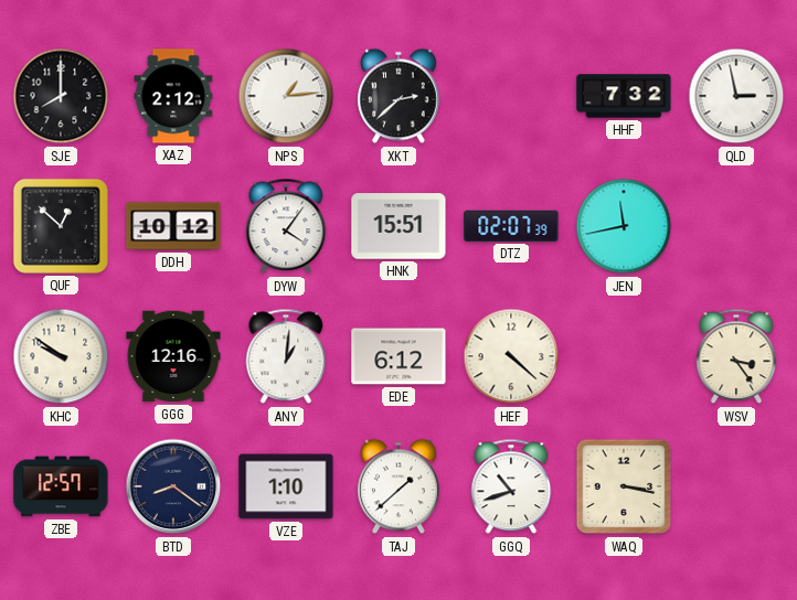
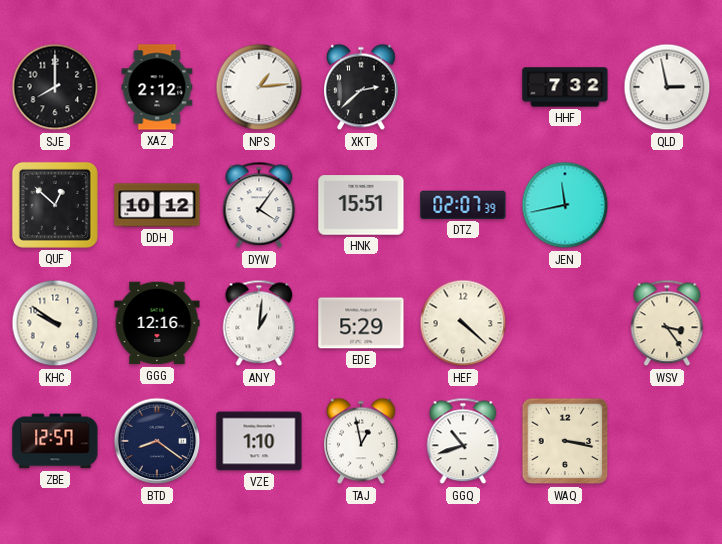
EDE: 6:12 -> 5:29 (361, 323)
TAJ: 1:38 -> 12:58 (362, 441)
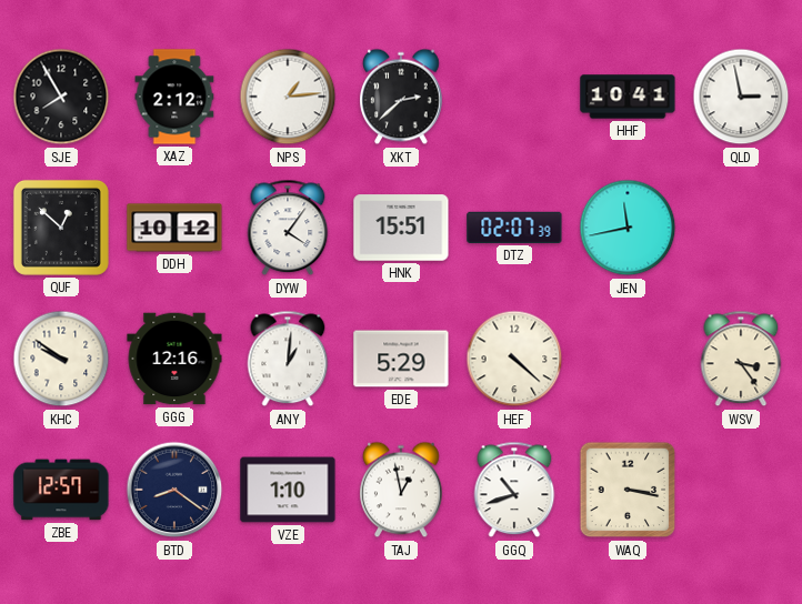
SJE: 8:00 -> 7:55 (61, 97)
HHF: 7:32 -> 10:41 (628, 97)
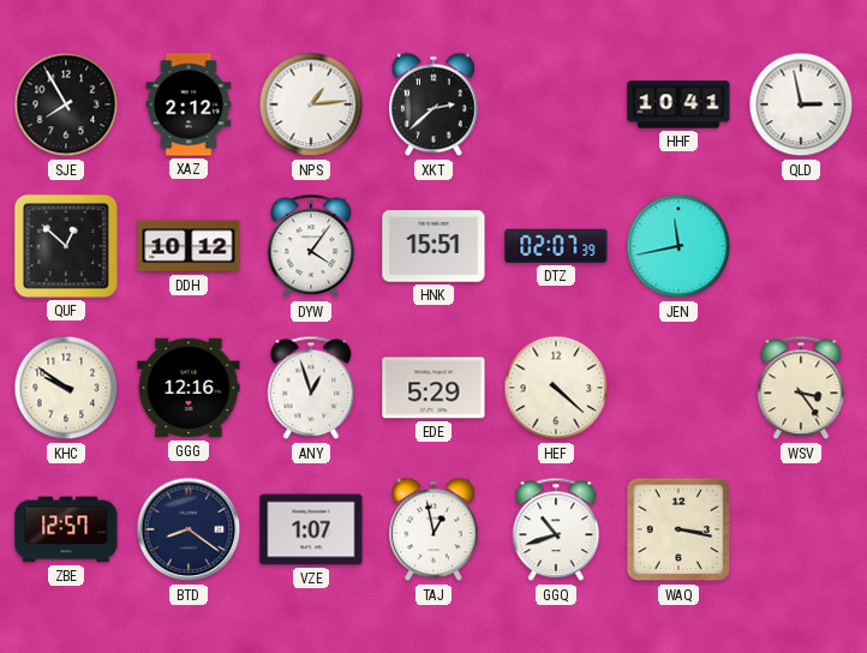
ANY: 1:01 -> 12:57 (311, 388)
VZE: 1:10 -> 1:07 (311, 529)
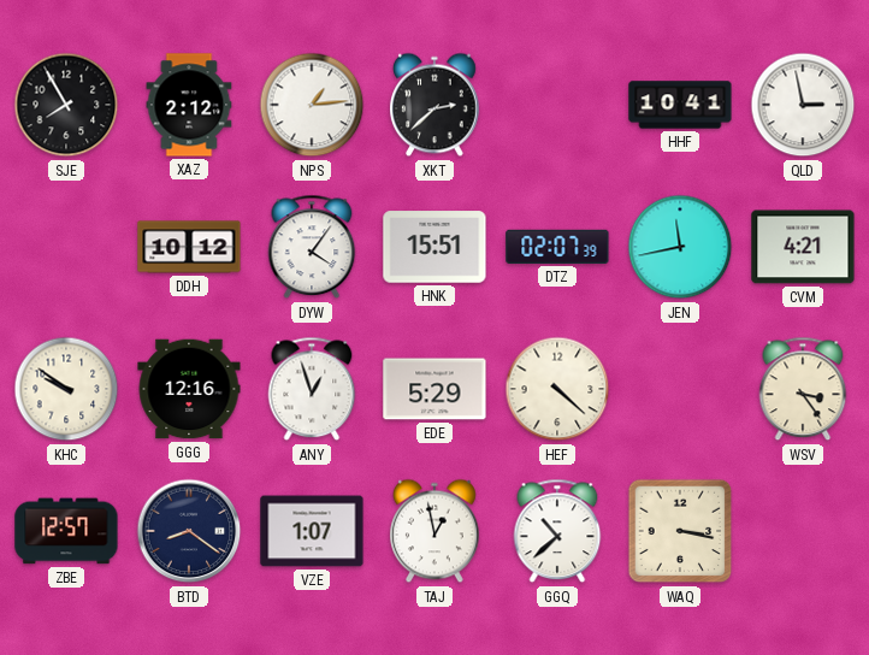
QUF: 12:52 -> none (66, 246)
CVM: none -> 4:21 (803, 247)
GGQ: 10:42 -> 10:38 (557, 531)
